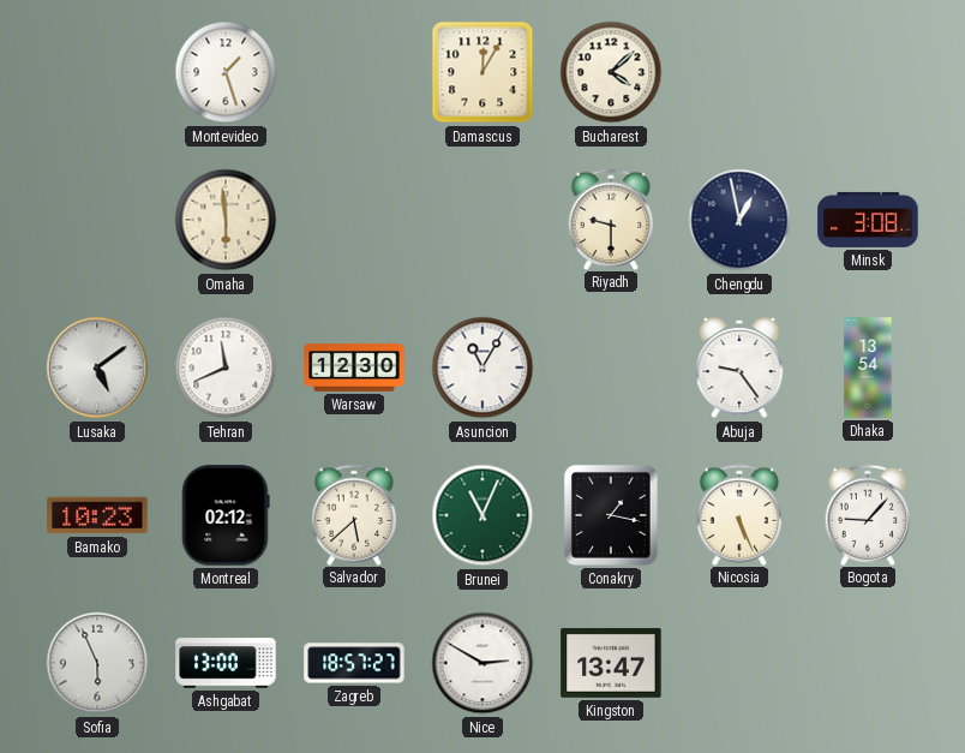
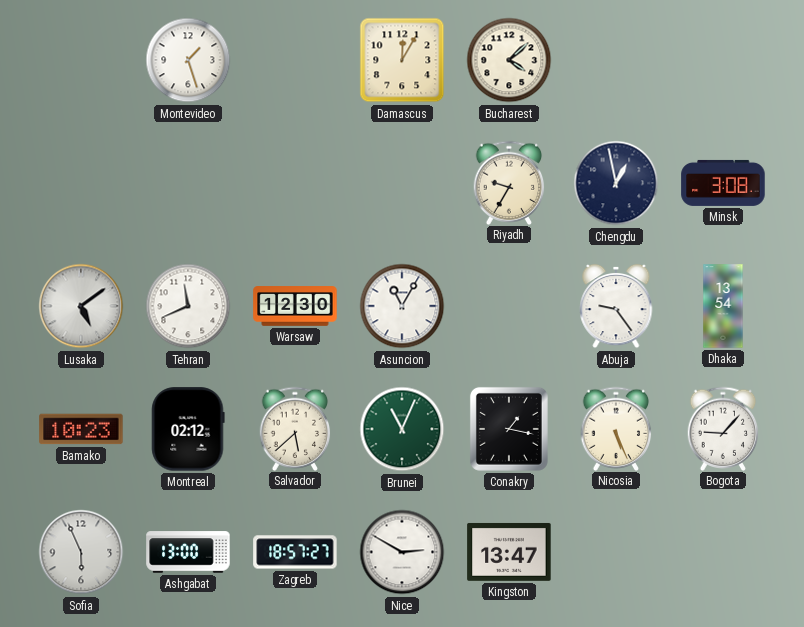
Omaha: 5:59 -> none (226, 220)
Riyadh: 9:30 -> 9:35 (509, 182)
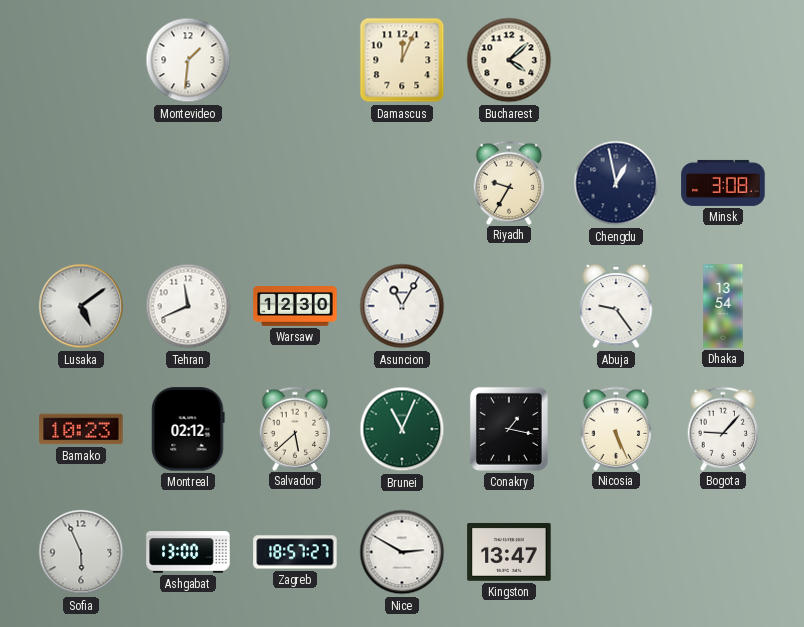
Montevideo: 1:27 -> 1:31 (188, 60)
Damascus: 12:05 -> 12:04 (402, 60)
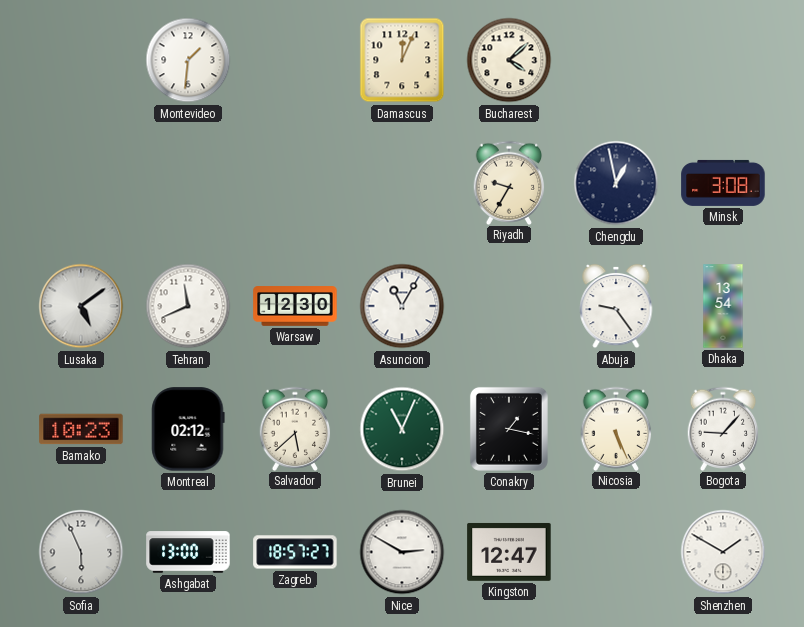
Kingston: 13:47 -> 12:47 (509, 552)
Shenzhen: none -> 1:50 (723, 552)
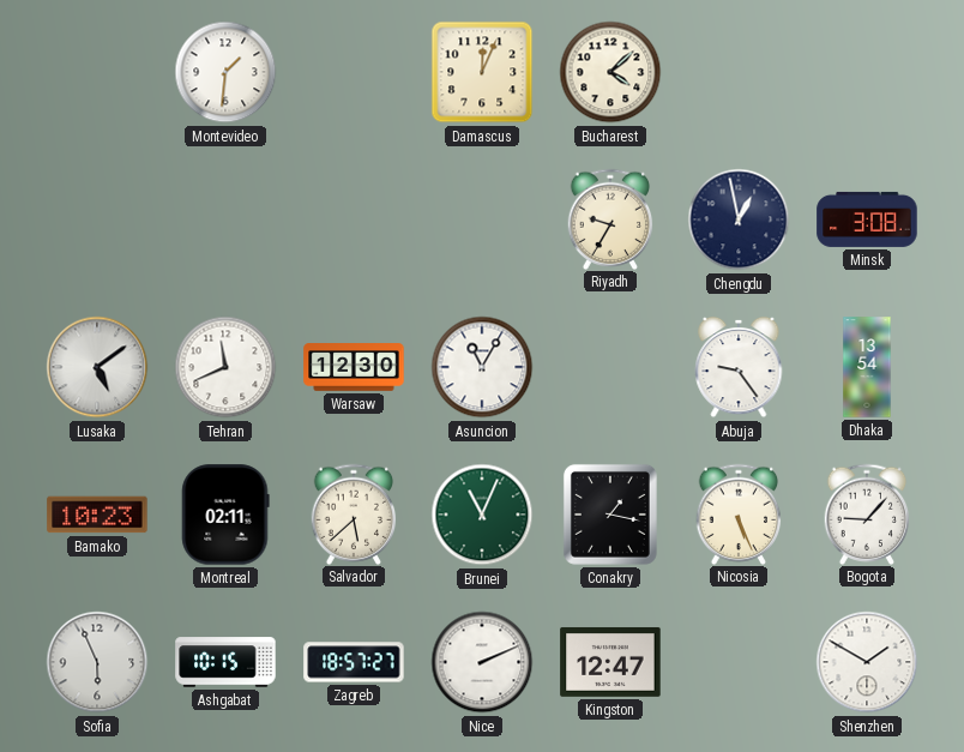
Montreal: 02:12 -> 02:11 (225, 515)
Ashgabat: 13:00 -> 10:15 (225, 662)
Nice: 2:50 -> 2:11 (482, 662)
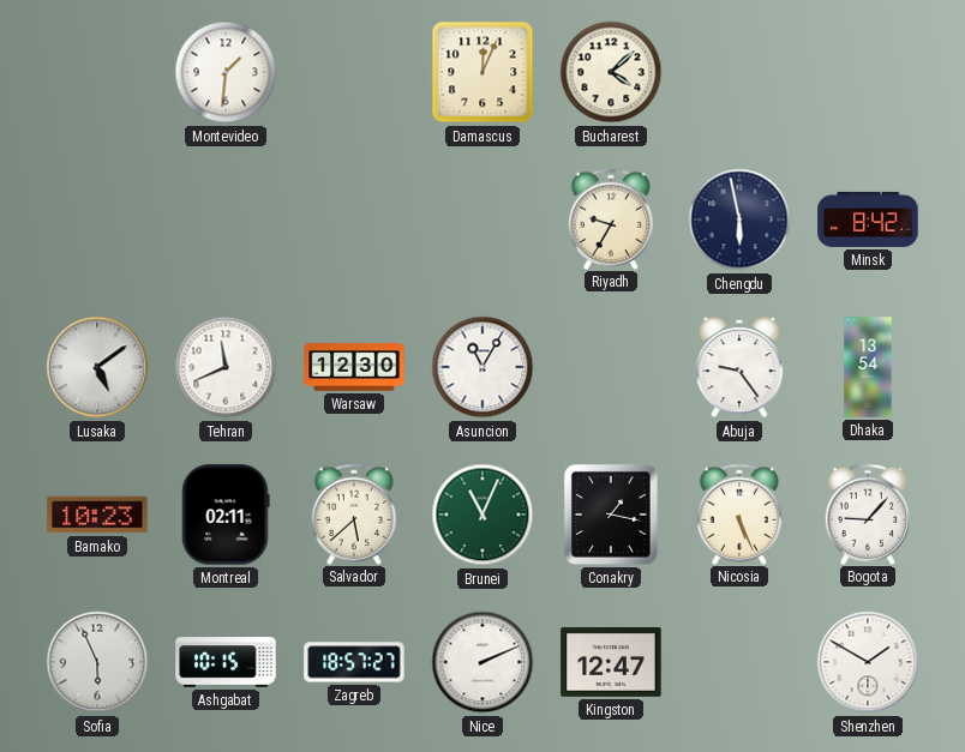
Chengdu: 12:58 -> 5:58 (739, 219)
Minsk: 3:08 -> 8:42 (868, 219)
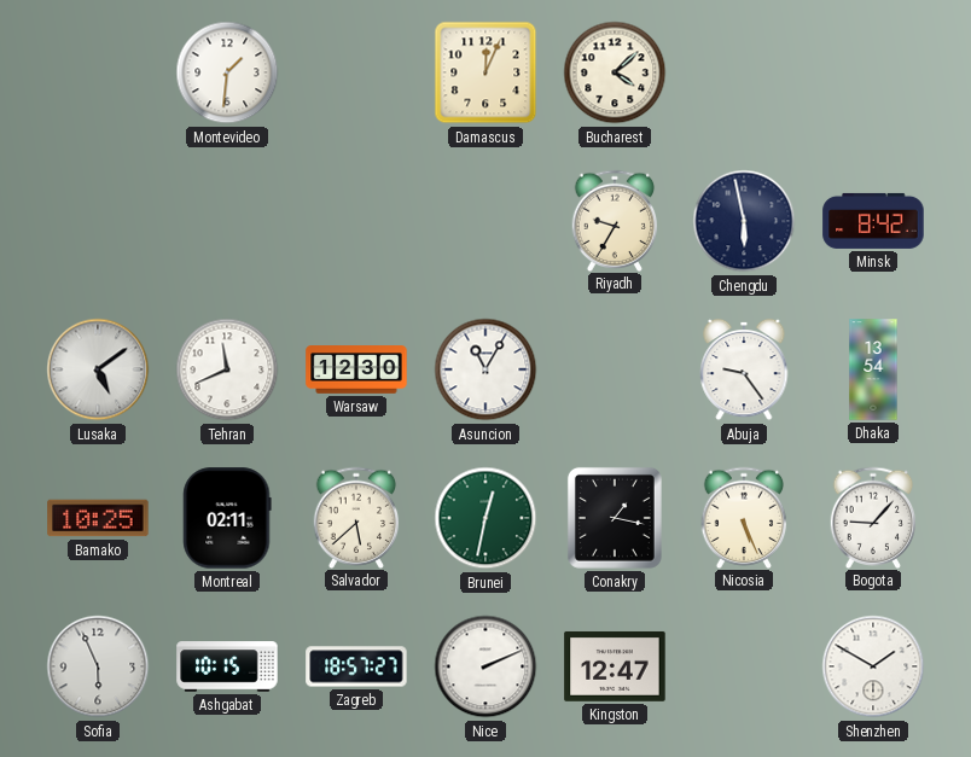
Bamako: 10:23 -> 10:25 (98, 518)
Brunei: 11:04 -> 12:32 (485, 518)
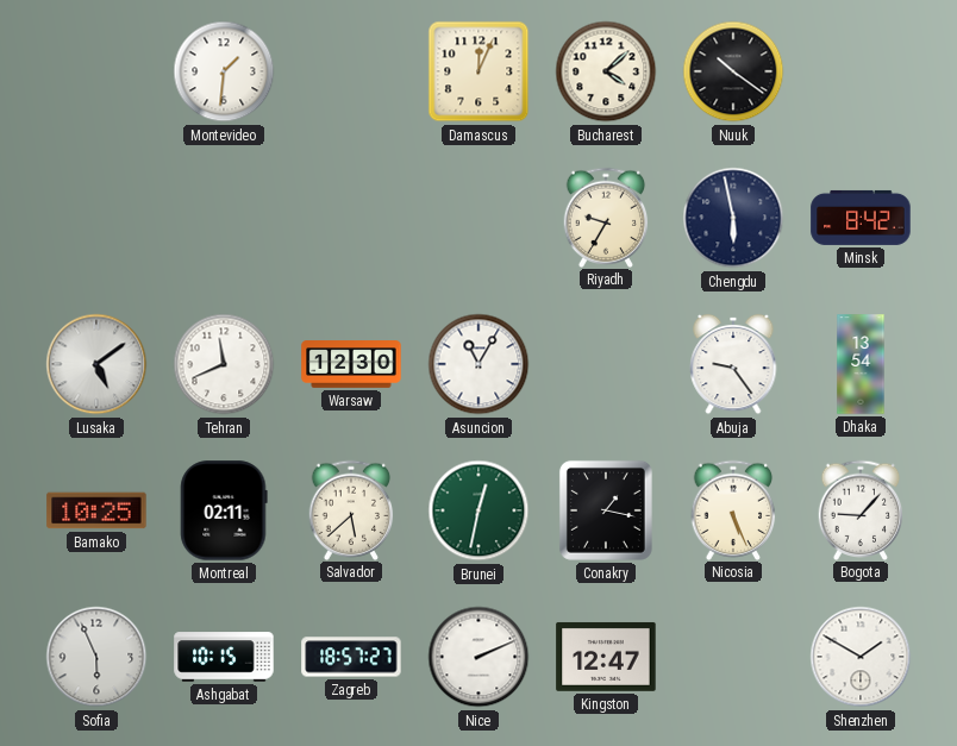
Nuuk: none -> 10:21 (733, 71)
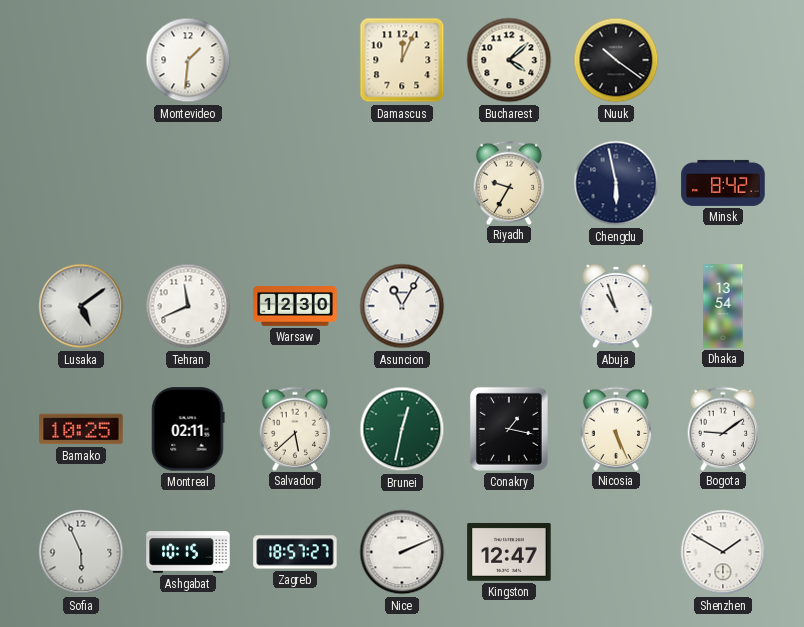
Abuja: 9:24 -> 10:57 (616, 306)
Bogota: 9:07 -> 9:09 (723, 428)
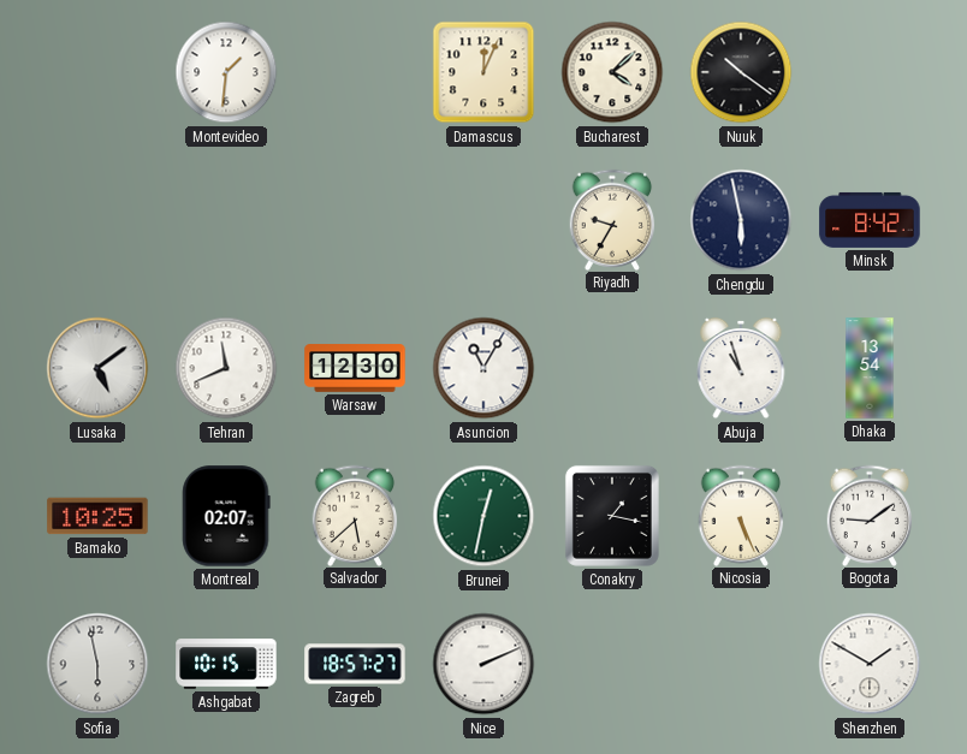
Montreal: 02:11 -> 02:07 (226, 516)
Sofia: 5:56 -> 5:58 (97, 664)
Kingston: 12:47 -> none (509, 552)
